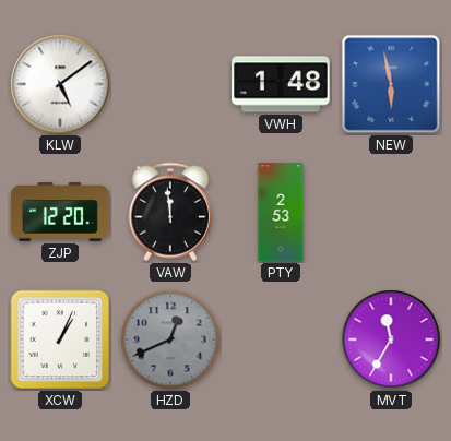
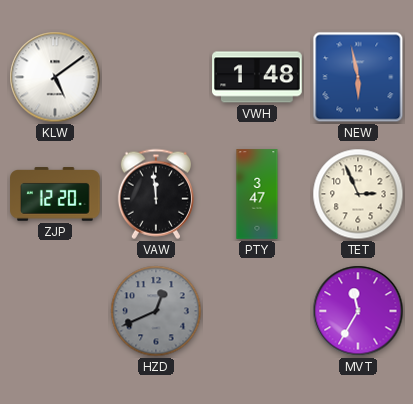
PTY: 2:53 -> 3:47 (257, 194)
TET: none -> 2:56 (358, 194)
XCW: 1:04 -> none (60, 339)
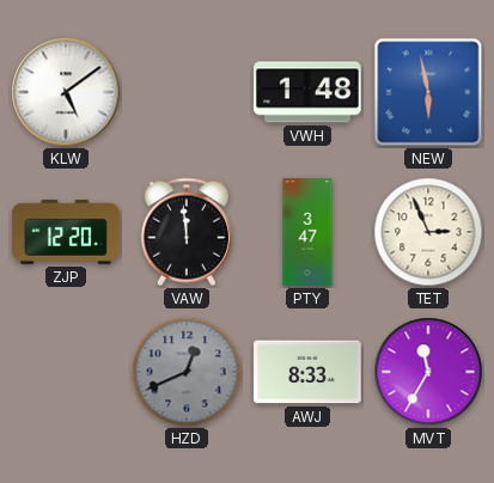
AWJ: none -> 8:33 (307, 372)
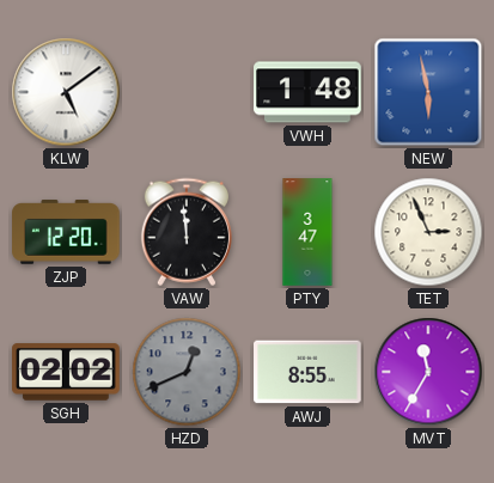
SGH: none -> 02:02 (66, 372)
AWJ: 8:33 -> 8:55 (307, 372)
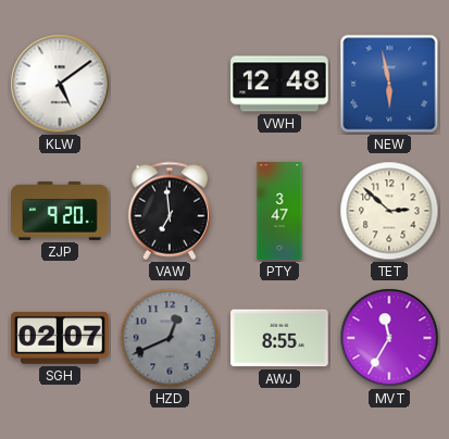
VWH: 1:48 -> 12:48 (279, 84)
ZJP: 12:20 -> 9:20 (60, 211)
VAW: 11:59 -> 6:59 (170, 211)
TET: 2:56 -> 2:52 (389, 211)
SGH: 02:02 -> 02:07 (60, 338)
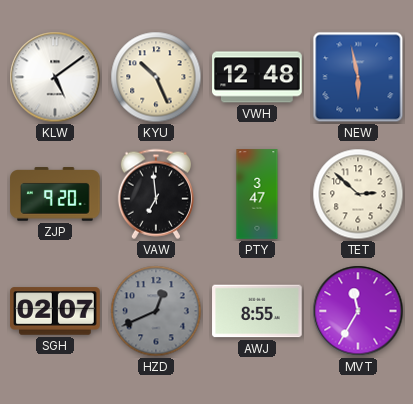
KYU: none -> 10:26 (156, 77)
